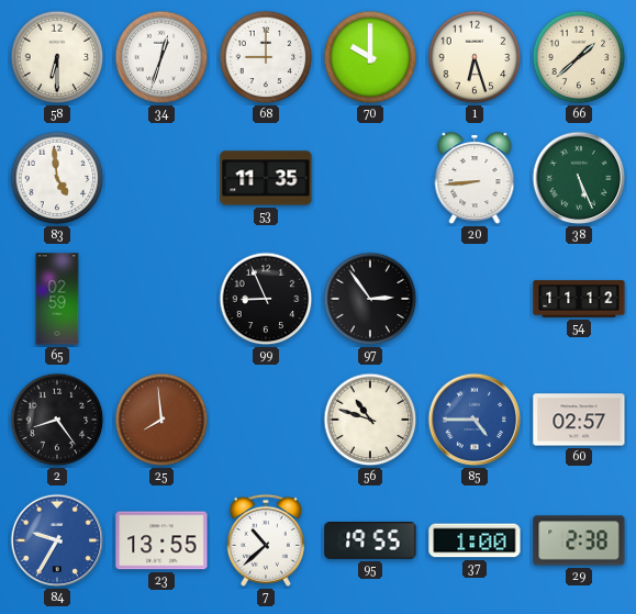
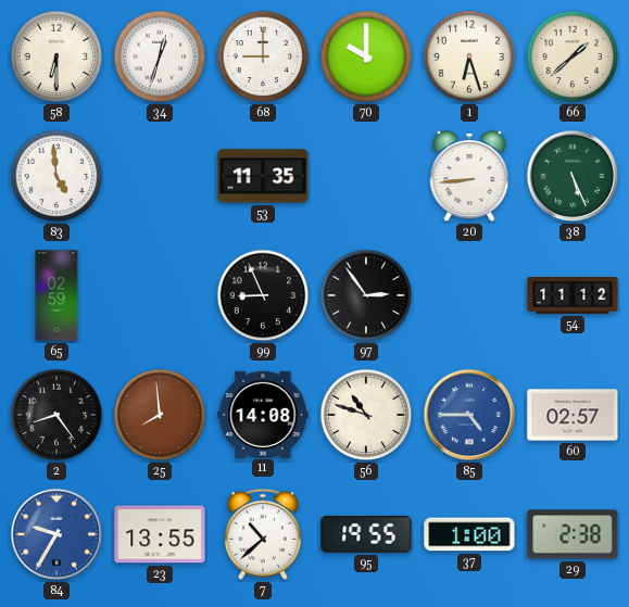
11: none -> 14:08 (263, 414)
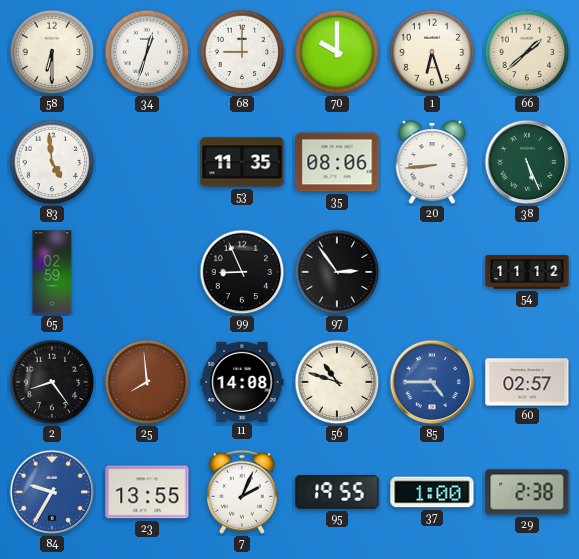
35: none -> 08:06 (337, 162)
7: 10:38 -> 2:04 (242, 492)
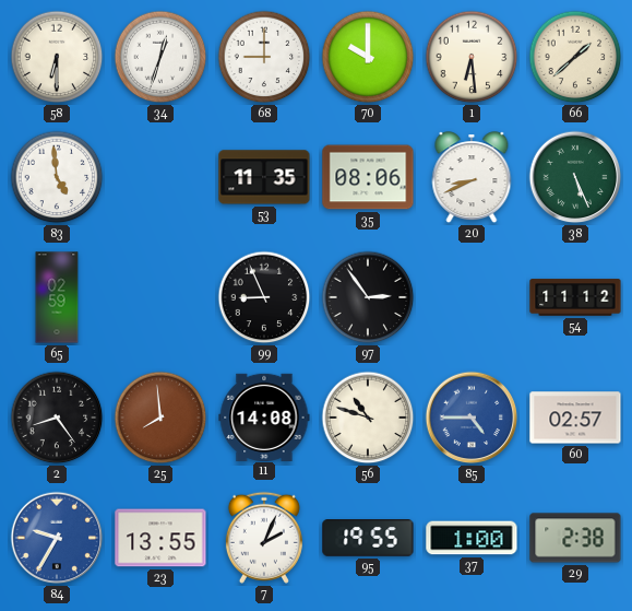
1: 6:27 -> 6:29 (472, 57)
20: 8:44 -> 8:41 (472, 178)
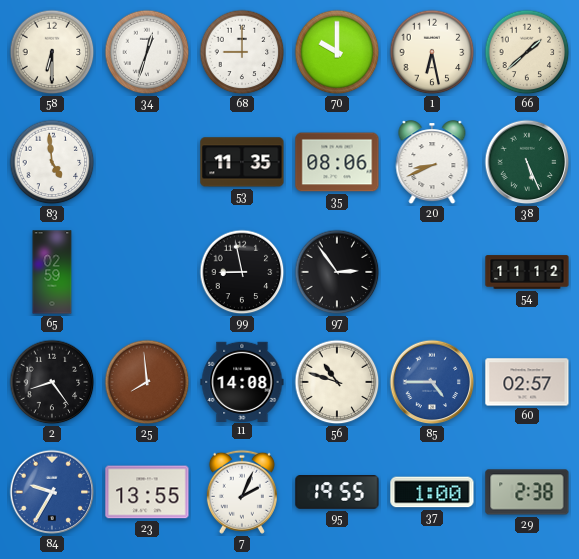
1: 6:29 -> 6:28 (432, 52)
99: 8:56 -> 8:58 (242, 272)
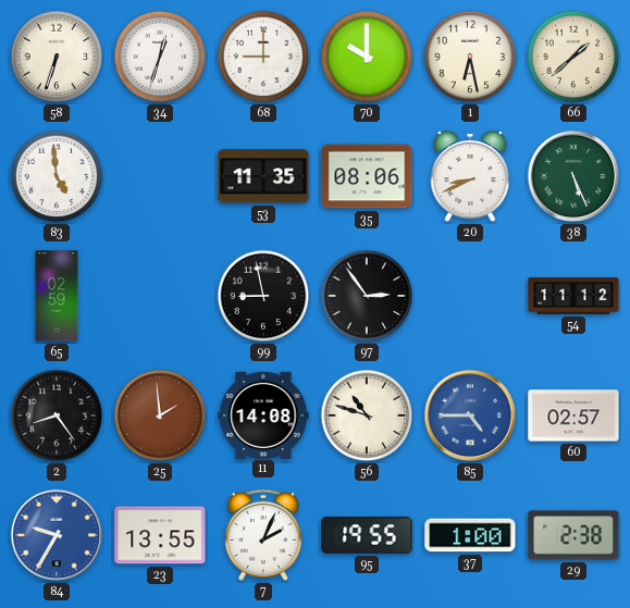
58: 6:30 -> 6:33 (57, 57)
25: 7:59 -> 1:59 (160, 415)
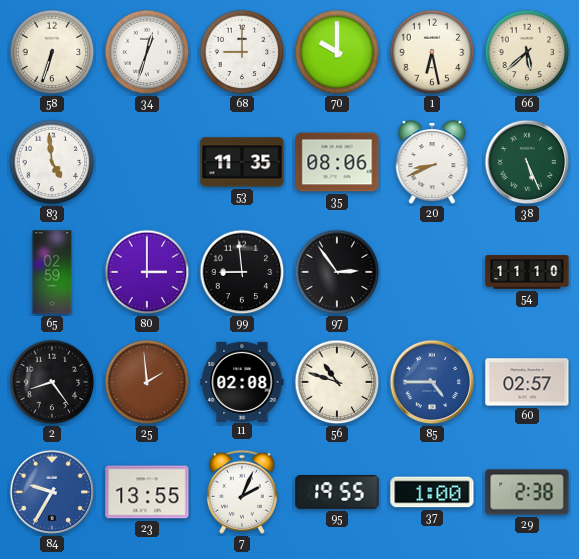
66: 1:38 -> 5:38 (527, 52)
80: none -> 3:00 (147, 272)
99: 8:58 -> 8:59 (242, 272)
54: 11:12 -> 11:10 (527, 272)
11: 14:08 -> 02:08 (242, 381)
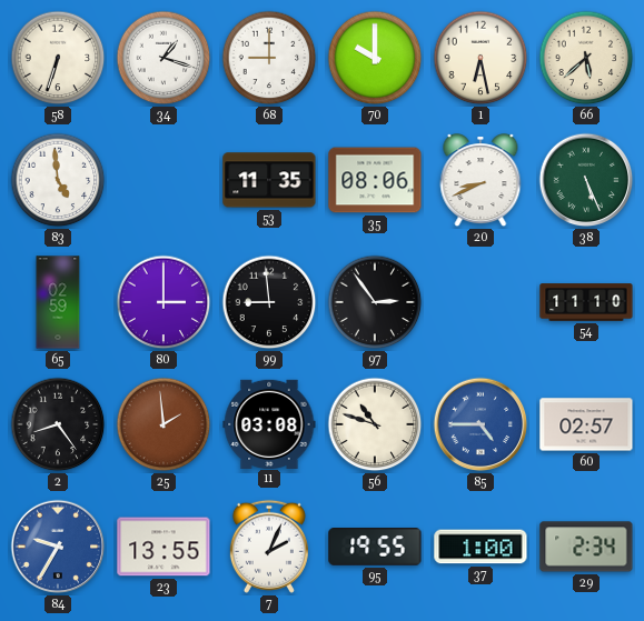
34: 12:33 -> 1:18 (164, 58)
11: 02:08 -> 03:08 (269, 423)
29: 2:38 -> 2:34 (586, 547)
